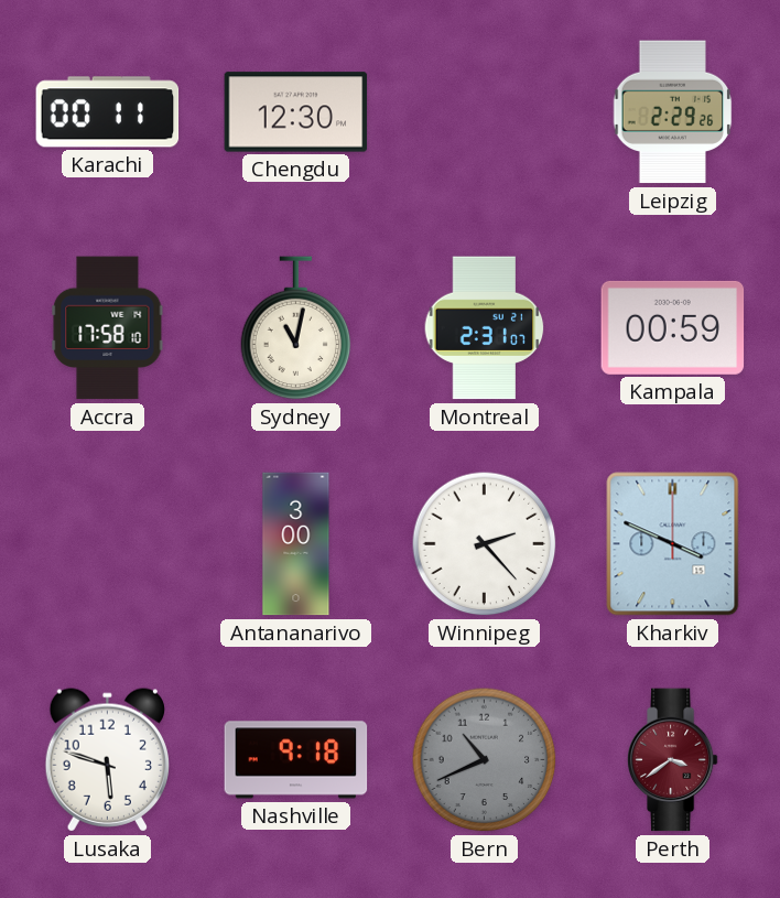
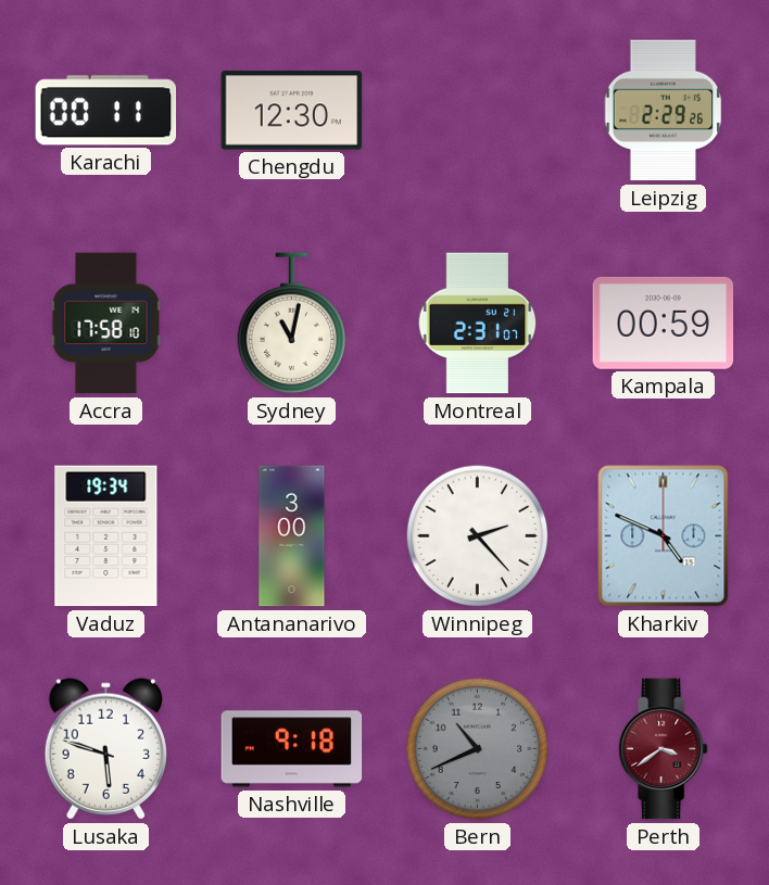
Vaduz: none -> 19:34 (106, 536)
Kharkiv: 3:49 -> 4:49 (664, 536)
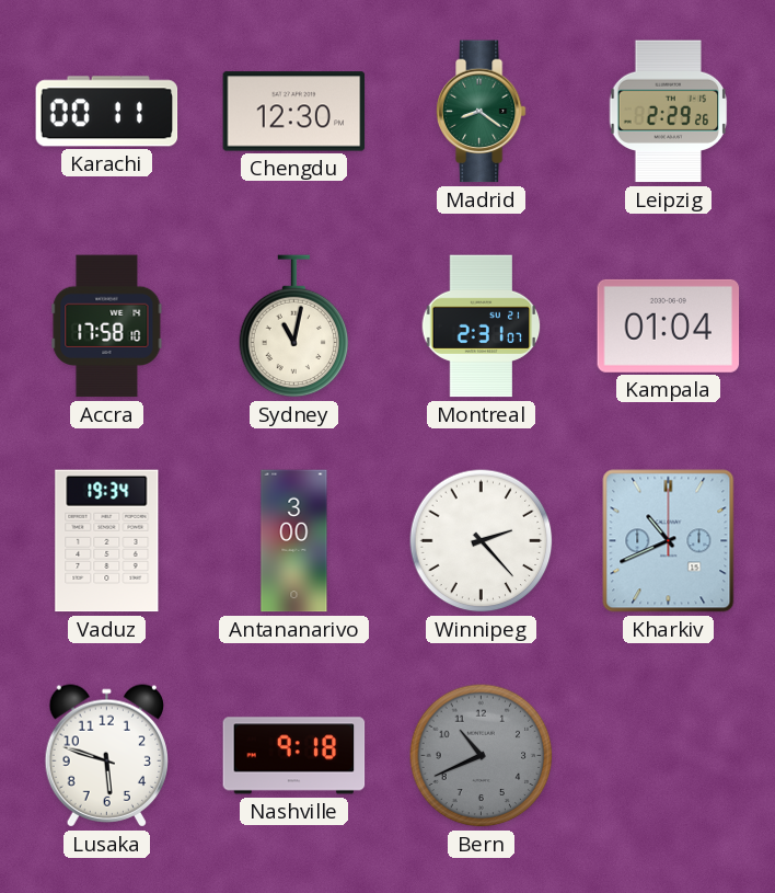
Madrid: none -> 8:21 (481, 112)
Kampala: 00:59 -> 01:04 (669, 325)
Kharkiv: 4:49 -> 10:41 (669, 541)
Perth: 3:39 -> none (663, 749)
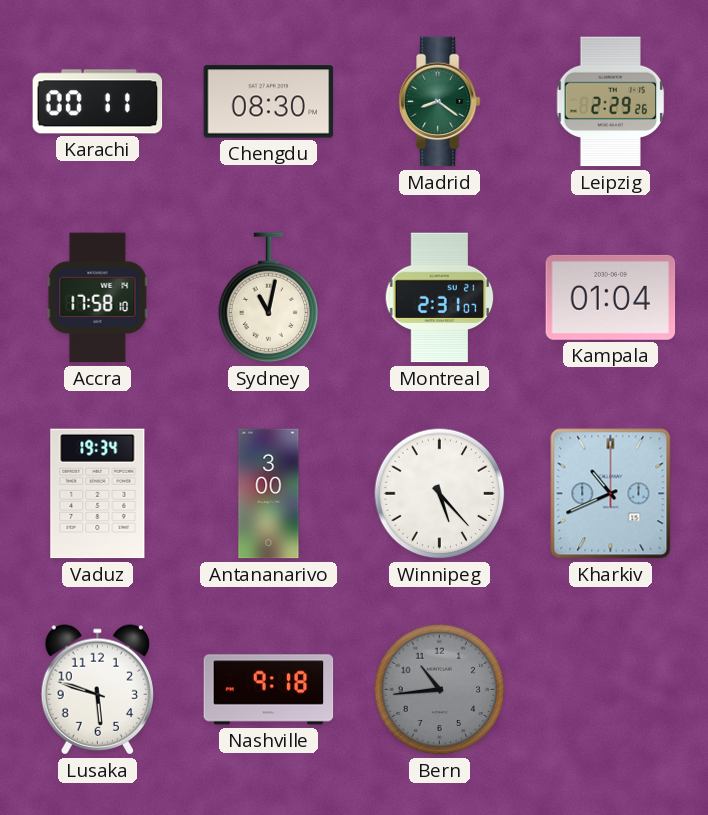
Chengdu: 12:30 -> 08:30 (269, 102)
Winnipeg: 2:23 -> 5:23 (440, 494)
Bern: 10:41 -> 10:44 (440, 690)
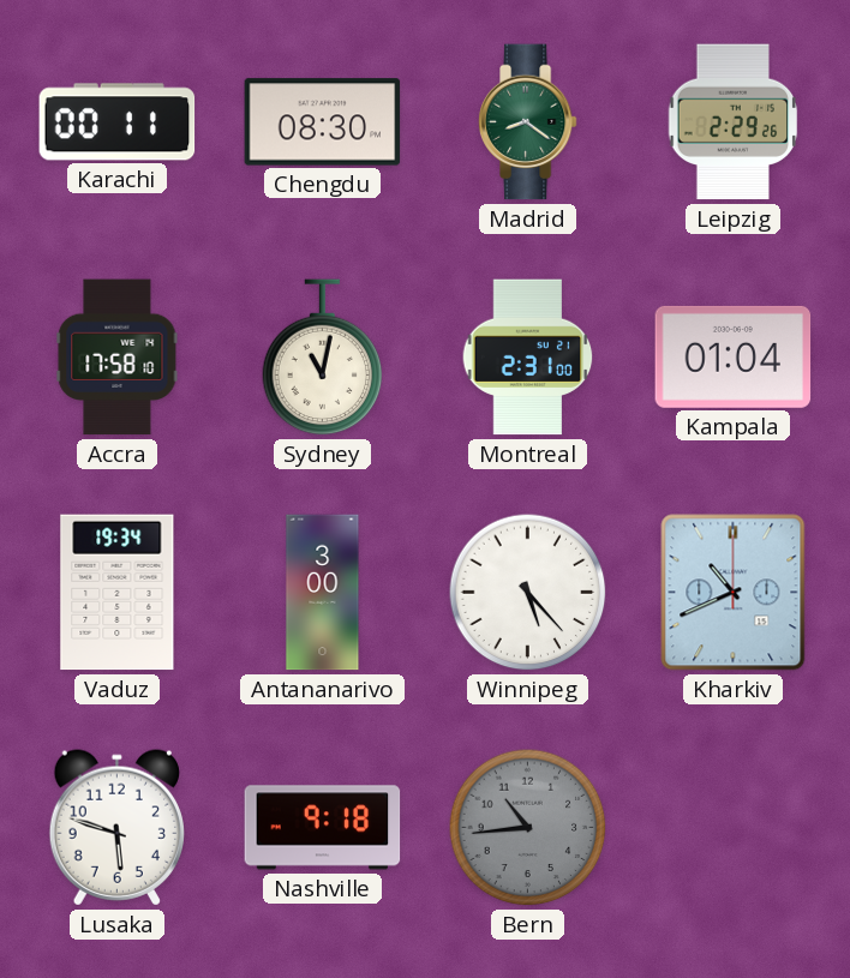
Montreal: 2:31:07 -> 2:31:00 (528, 358)
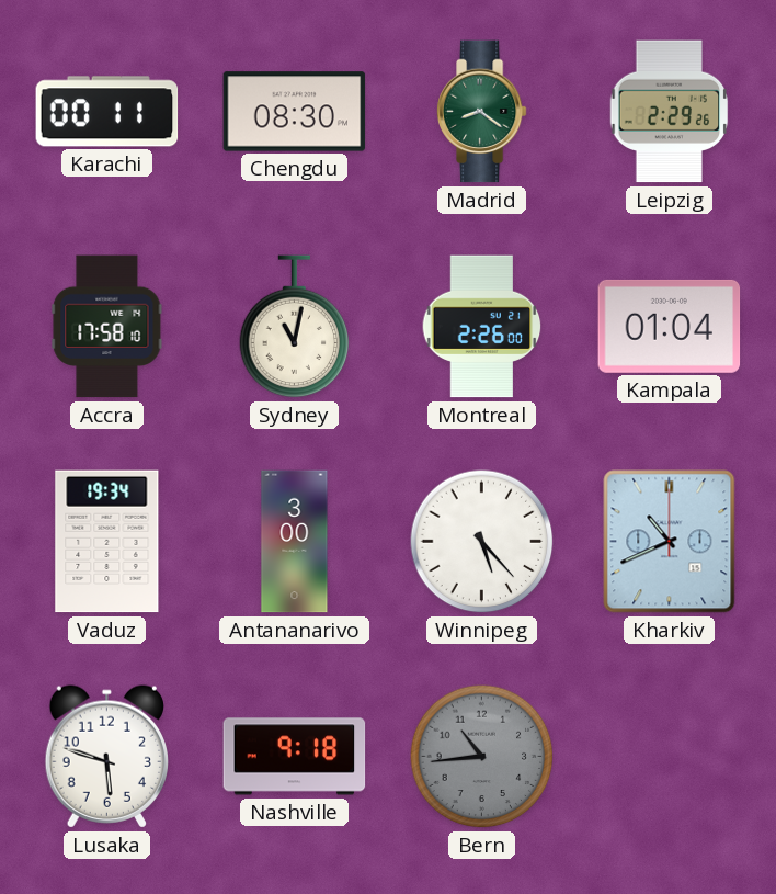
Montreal: 2:31 -> 2:26 (482, 327)
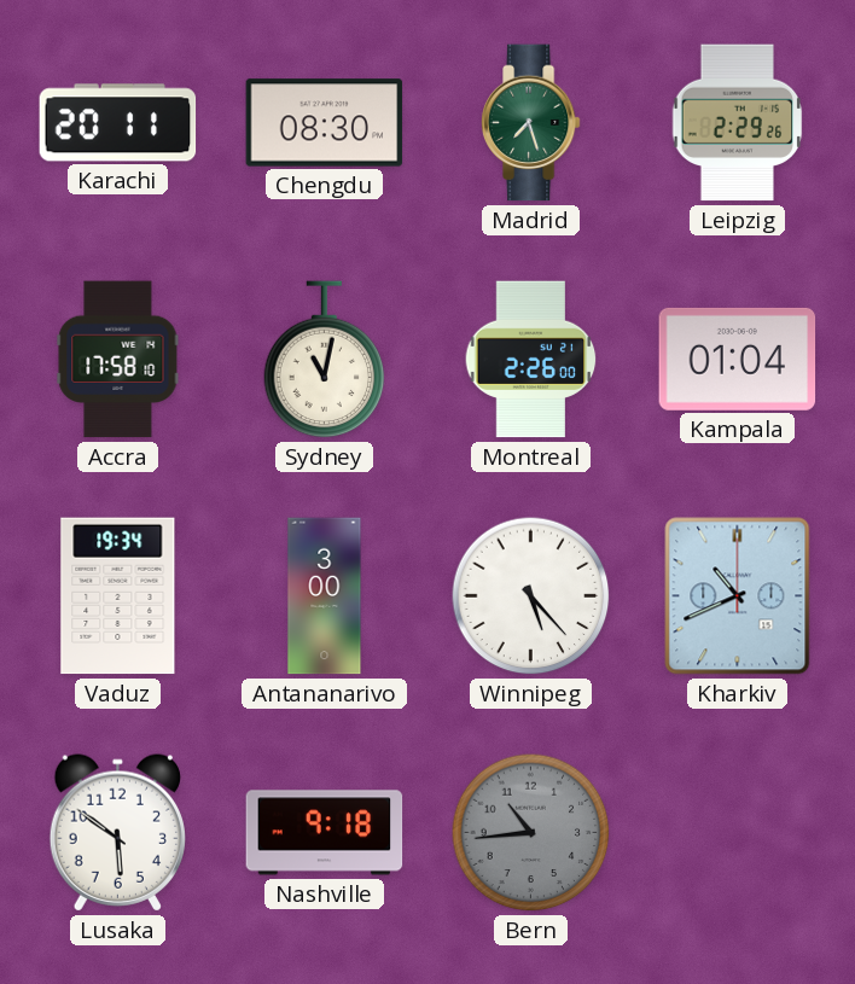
Karachi: 00:11 -> 20:11 (118, 123)
Madrid: 8:21 -> 7:27 (530, 123)
Lusaka: 5:48 -> 5:51 (117, 833)
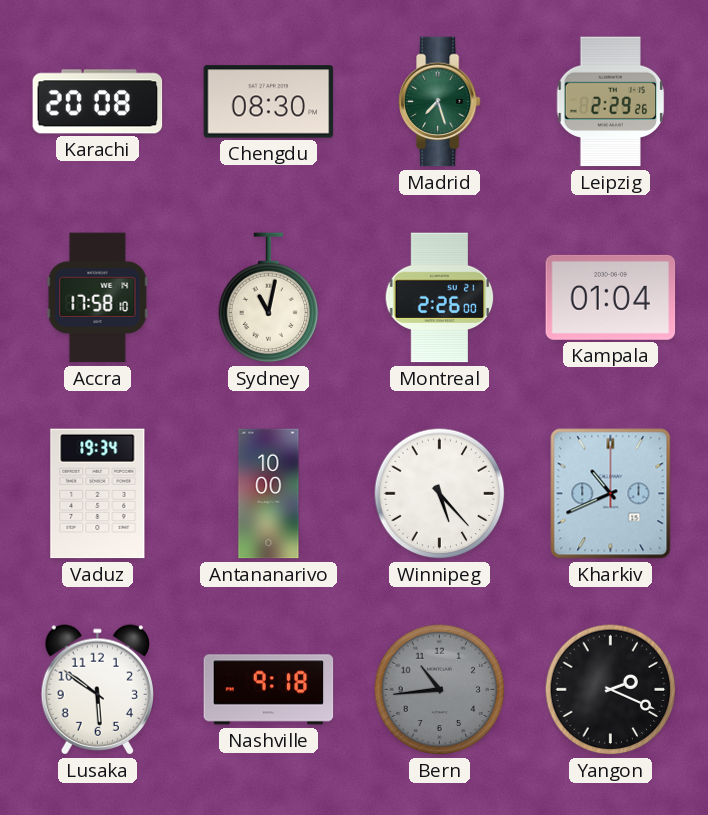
Karachi: 20:11 -> 20:08 (98, 102)
Antananarivo: 3:00 -> 10:00 (269, 494)
Yangon: none -> 2:19 (611, 690)
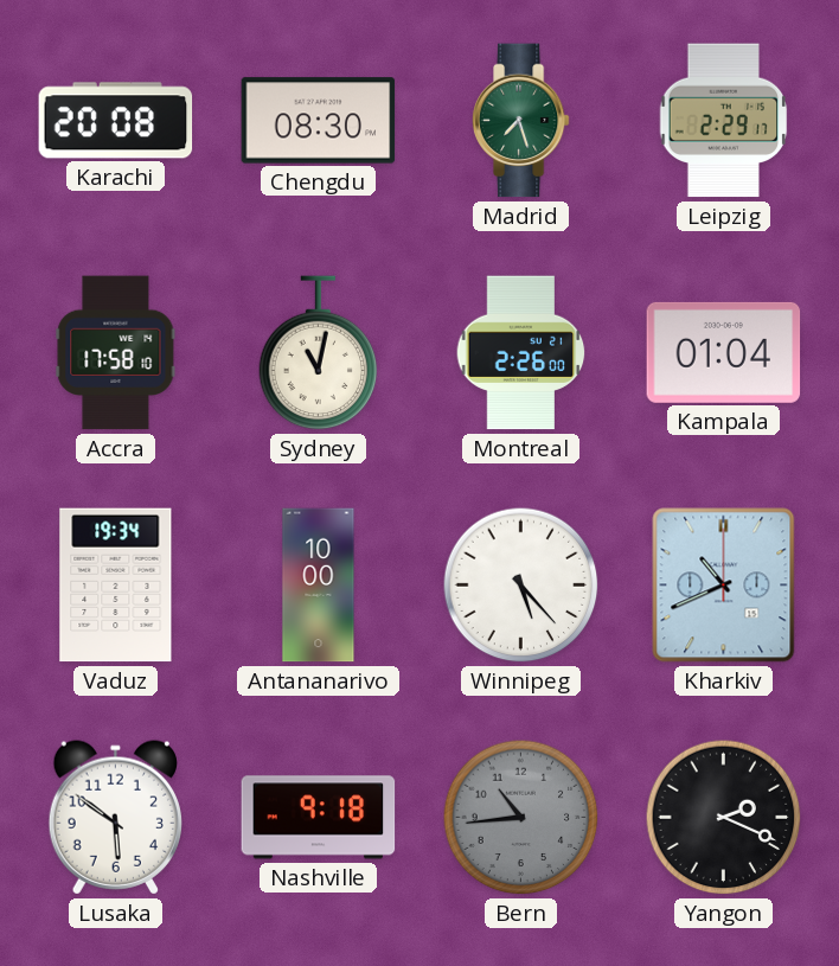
Leipzig: 2:29:26 -> 2:29:17 (724, 121)
